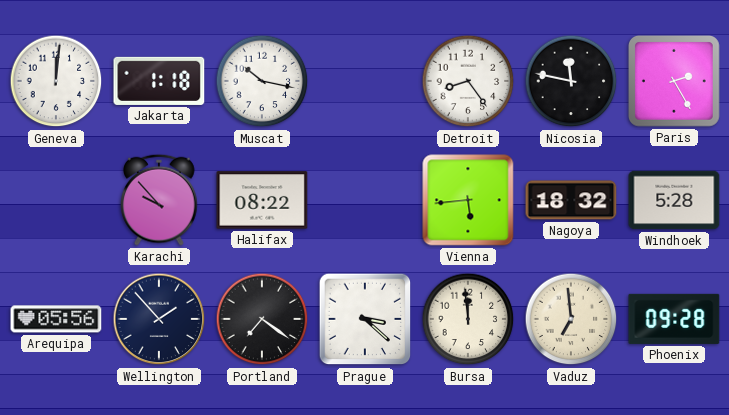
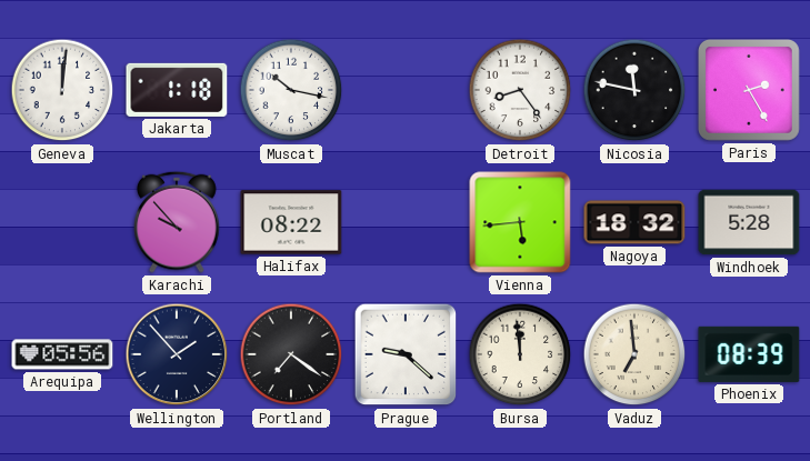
Prague: 3:22 -> 9:22 (406, 354)
Phoenix: 09:28 -> 08:39 (749, 354)
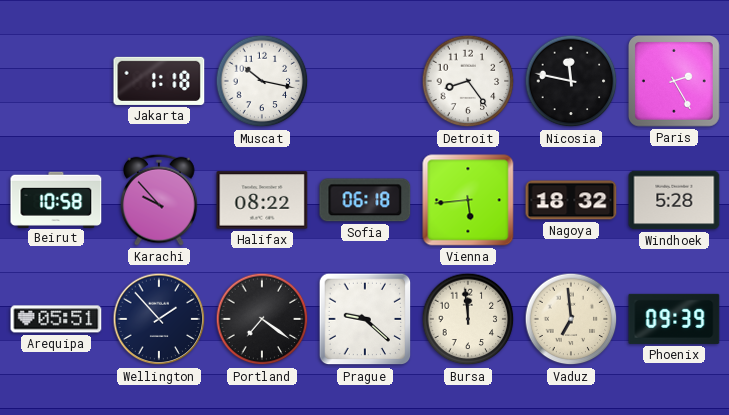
Geneva: 12:01 -> none (62, 90)
Beirut: none -> 10:58 (56, 199)
Sofia: none -> 06:18 (365, 200)
Arequipa: 05:56 -> 05:51 (56, 319)
Phoenix: 08:39 -> 09:39 (674, 319)
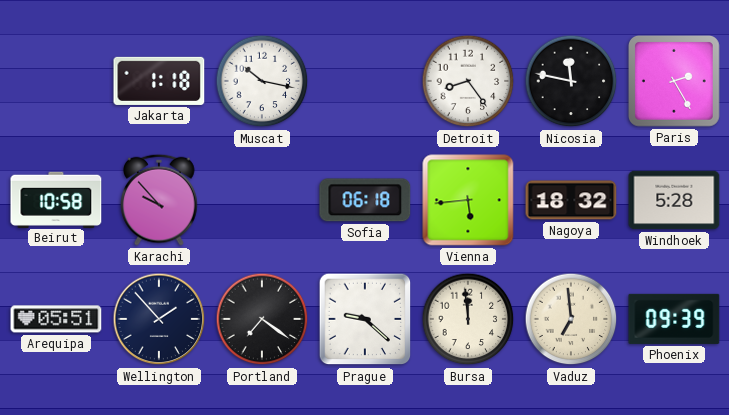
Halifax: 08:22 -> none (262, 200)
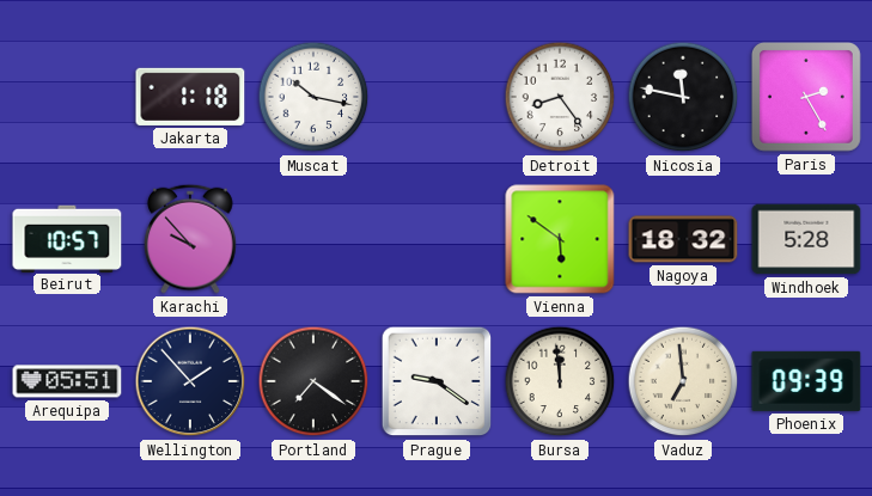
Beirut: 10:58 -> 10:57 (67, 238)
Sofia: 06:18 -> none (365, 200)
Vienna: 5:44 -> 5:51 (560, 239)
Prague: 9:22 -> 9:21 (437, 381)
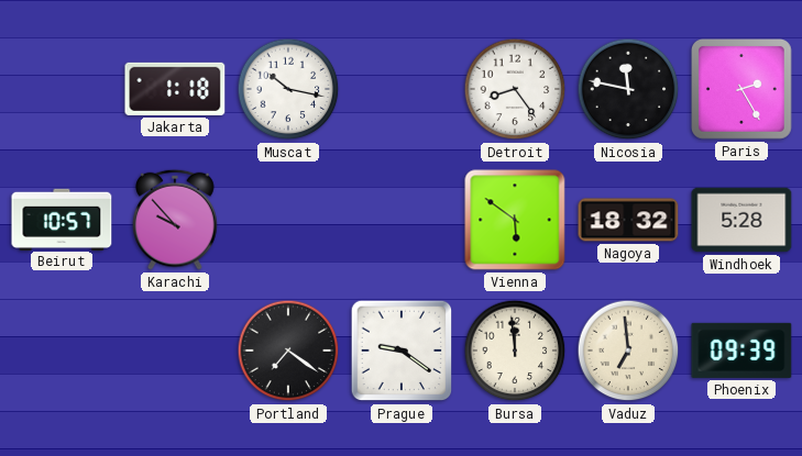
Arequipa: 05:51 -> none (67, 381)
Wellington: 1:53 -> none (190, 381)
